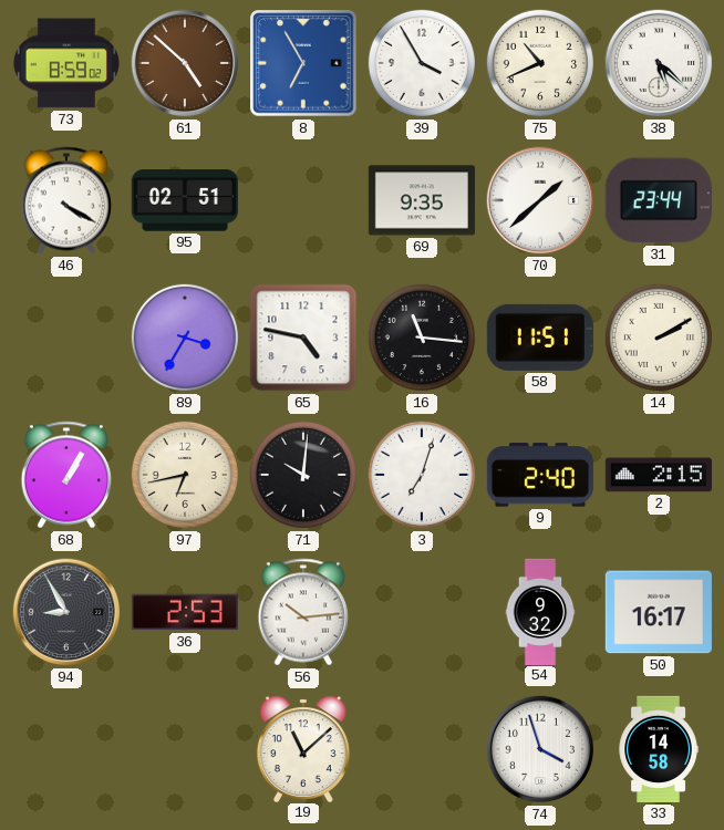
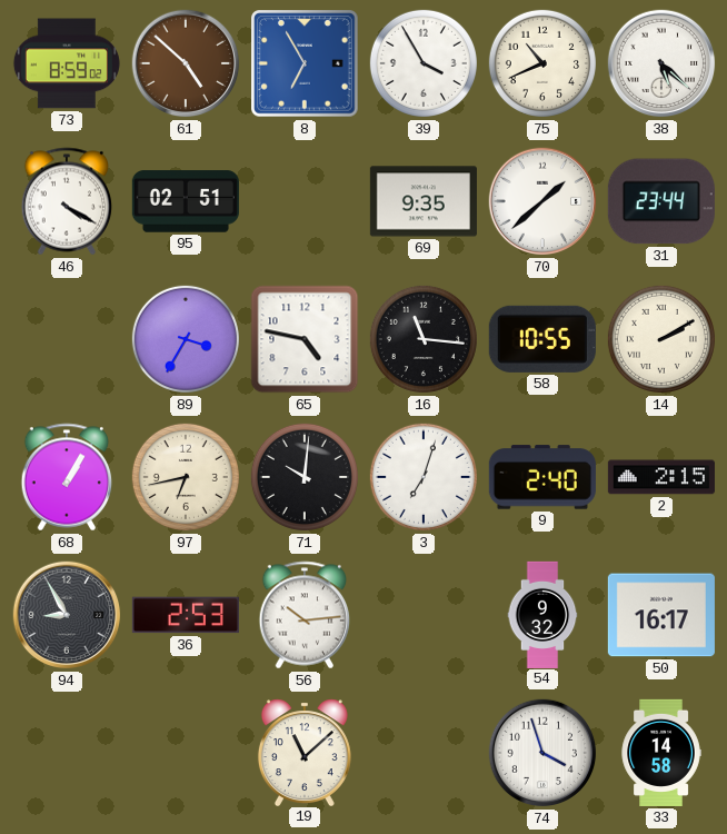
58: 11:51 -> 10:55 (542, 339)
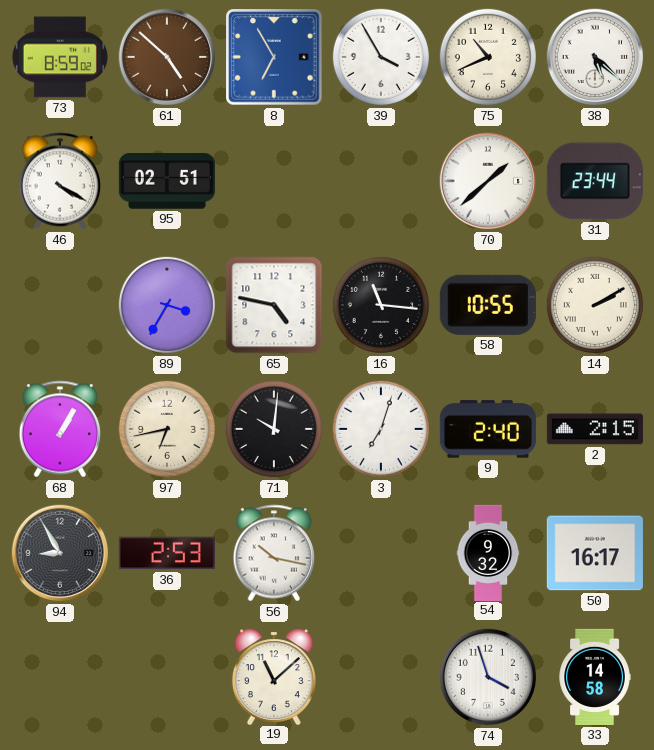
69: 9:35 -> none (424, 201)
56: 10:14 -> 10:17 (274, 553)
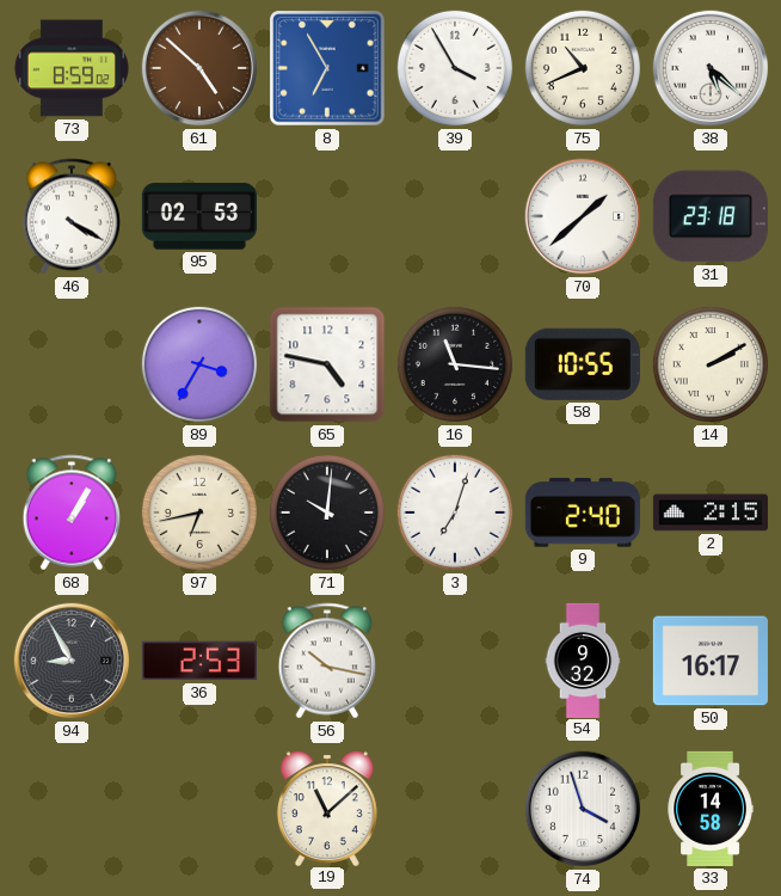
95: 02:51 -> 02:53 (199, 216)
31: 23:44 -> 23:18 (711, 216)
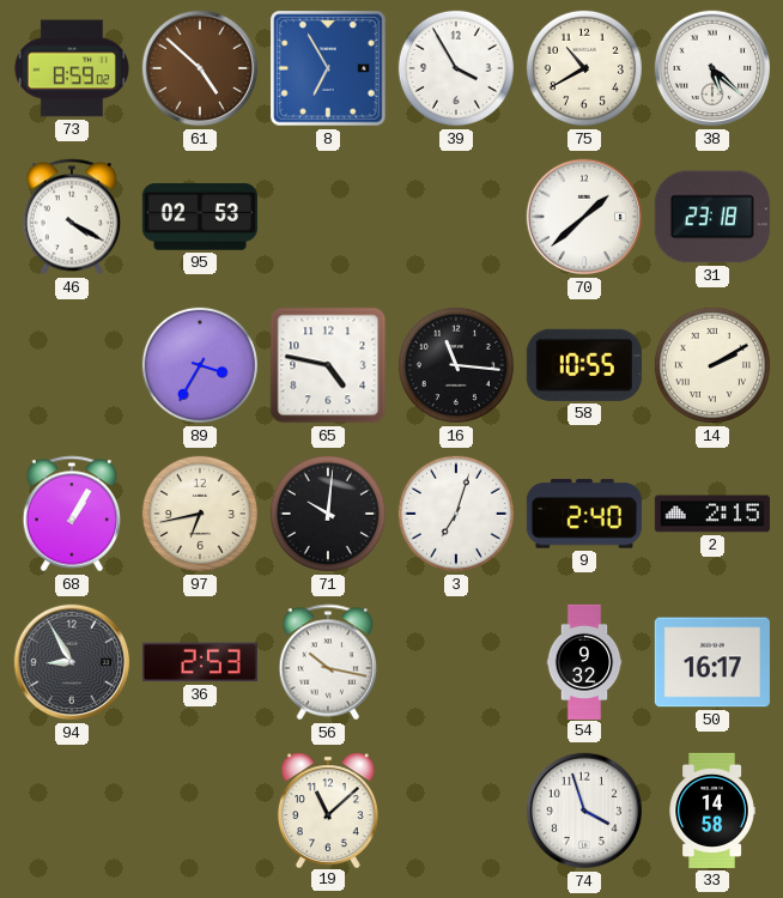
75: 10:41 -> 10:40 (584, 68)
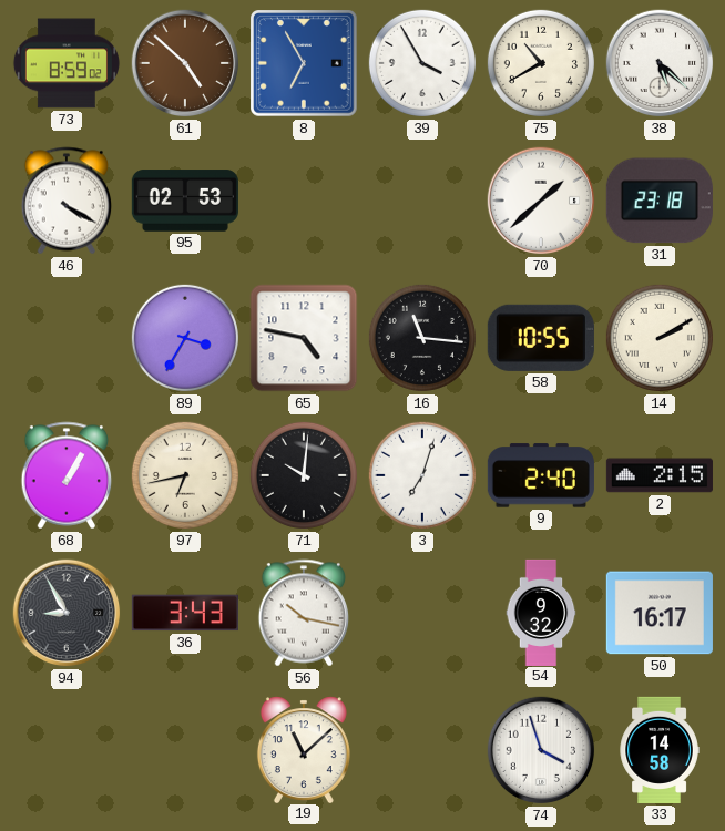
36: 2:53 -> 3:43 (185, 613)
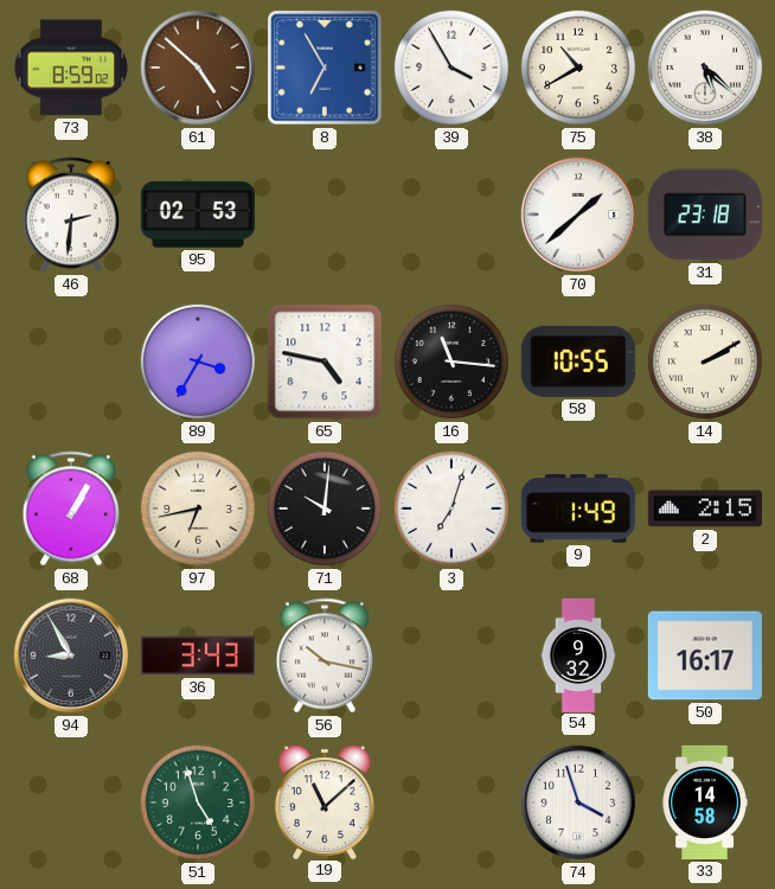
46: 4:20 -> 2:31 (71, 215)
9: 2:40 -> 1:49 (578, 509)
51: none -> 4:57 (198, 802)
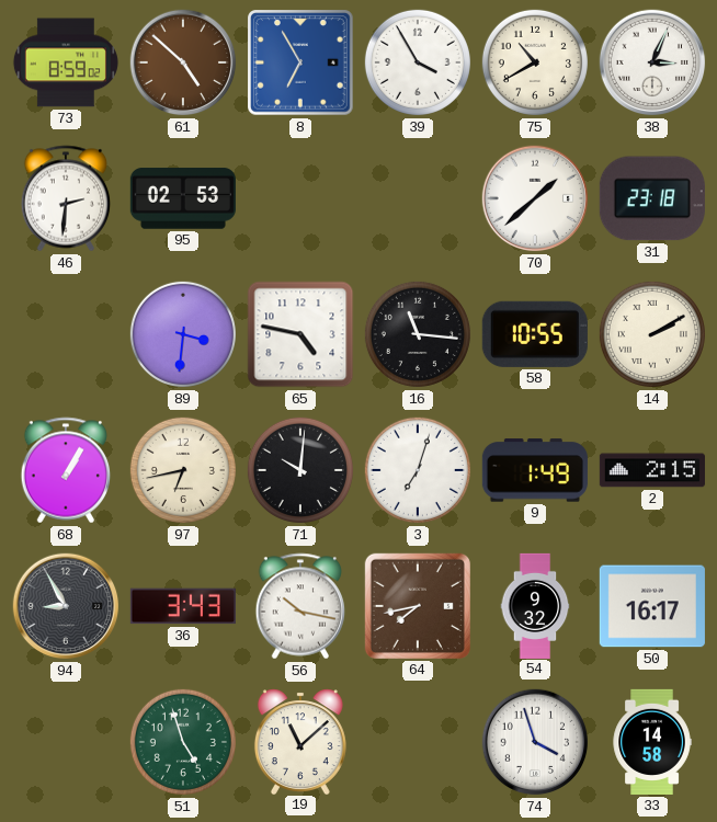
38: 5:22 -> 3:04 (652, 62)
89: 3:35 -> 3:31 (183, 334)
64: none -> 7:43 (418, 606)
